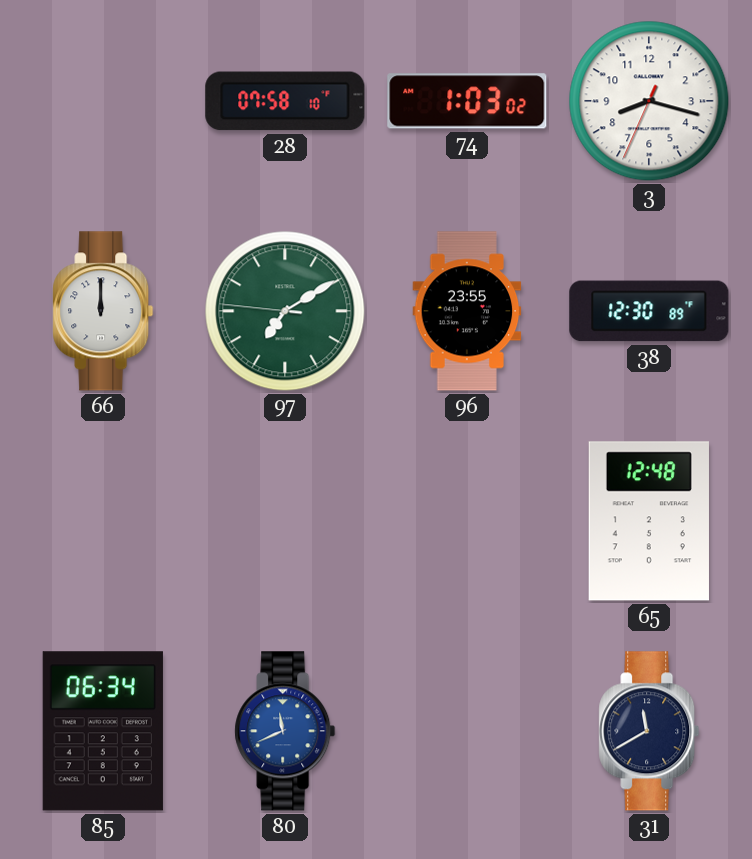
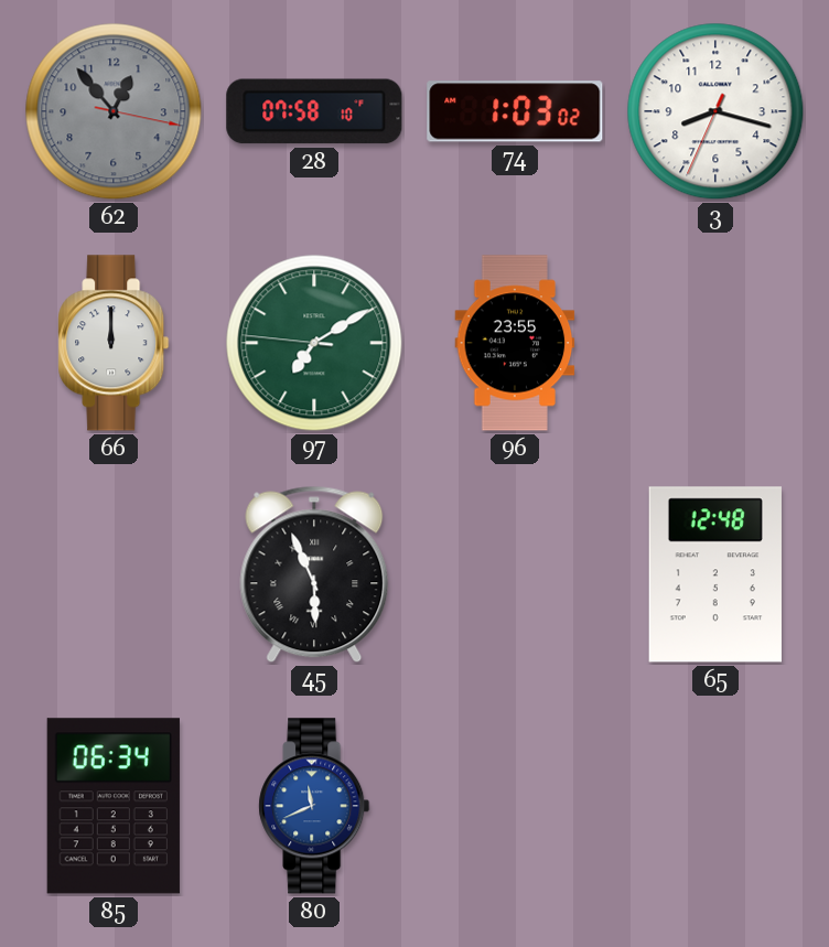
62: none -> 12:53 (114, 111)
38: 12:30 -> none (649, 311)
45: none -> 5:56 (314, 574)
31: 11:40 -> none (649, 731)
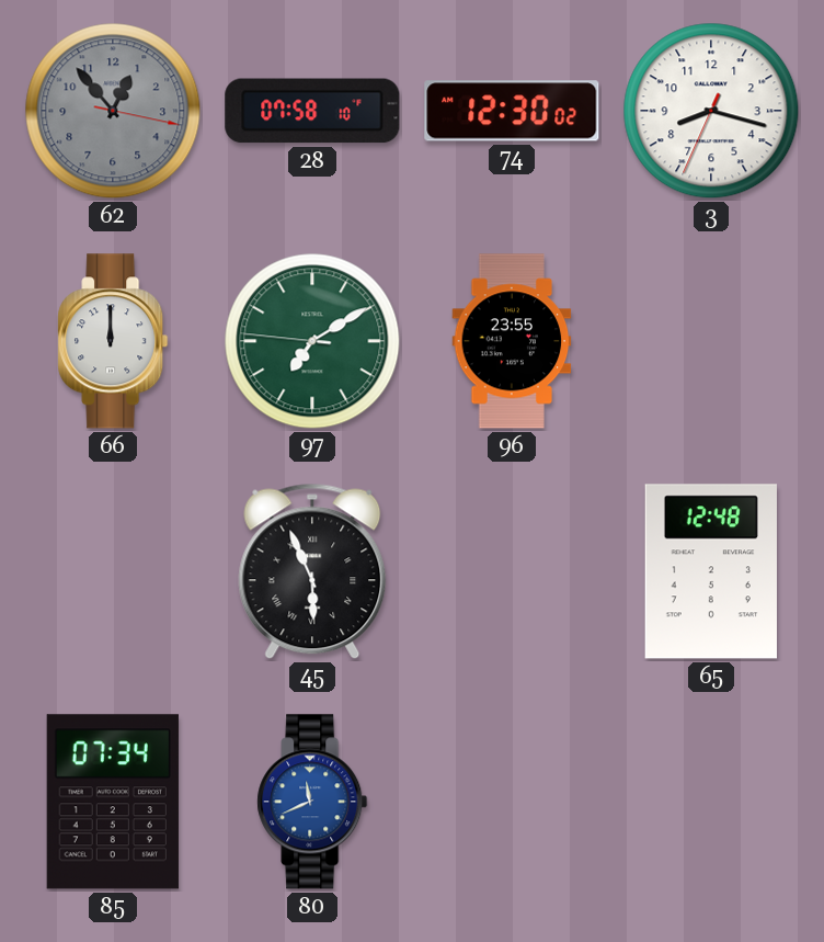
74: 1:03 -> 12:30 (512, 111)
85: 06:34 -> 07:34 (113, 802)
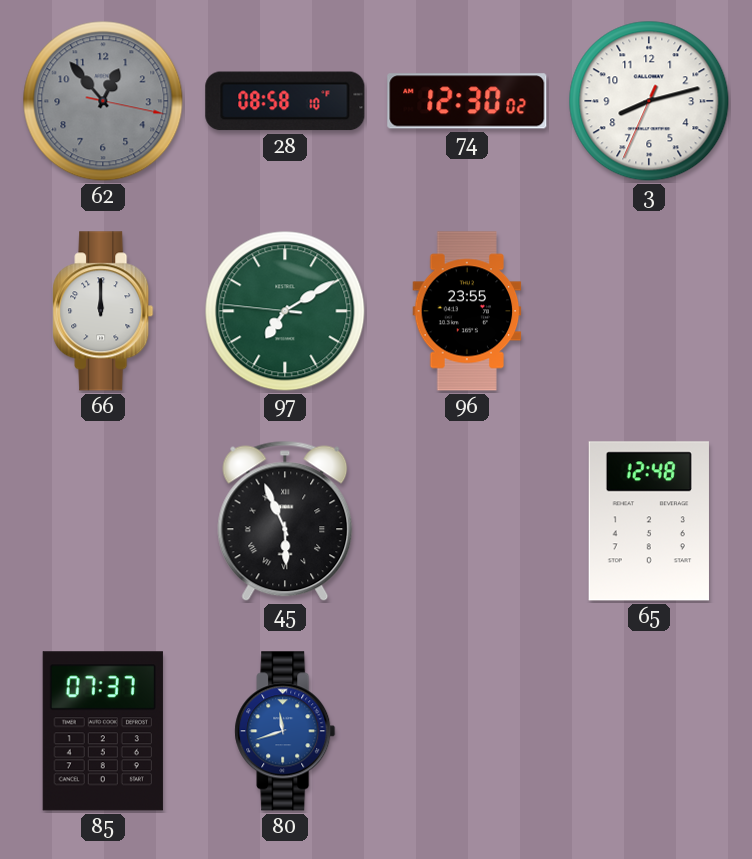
28: 07:58 -> 08:58 (285, 101)
3: 8:17 -> 8:12 (649, 101)
85: 07:34 -> 07:37 (103, 731)
80: 11:41 -> 11:42 (285, 731)
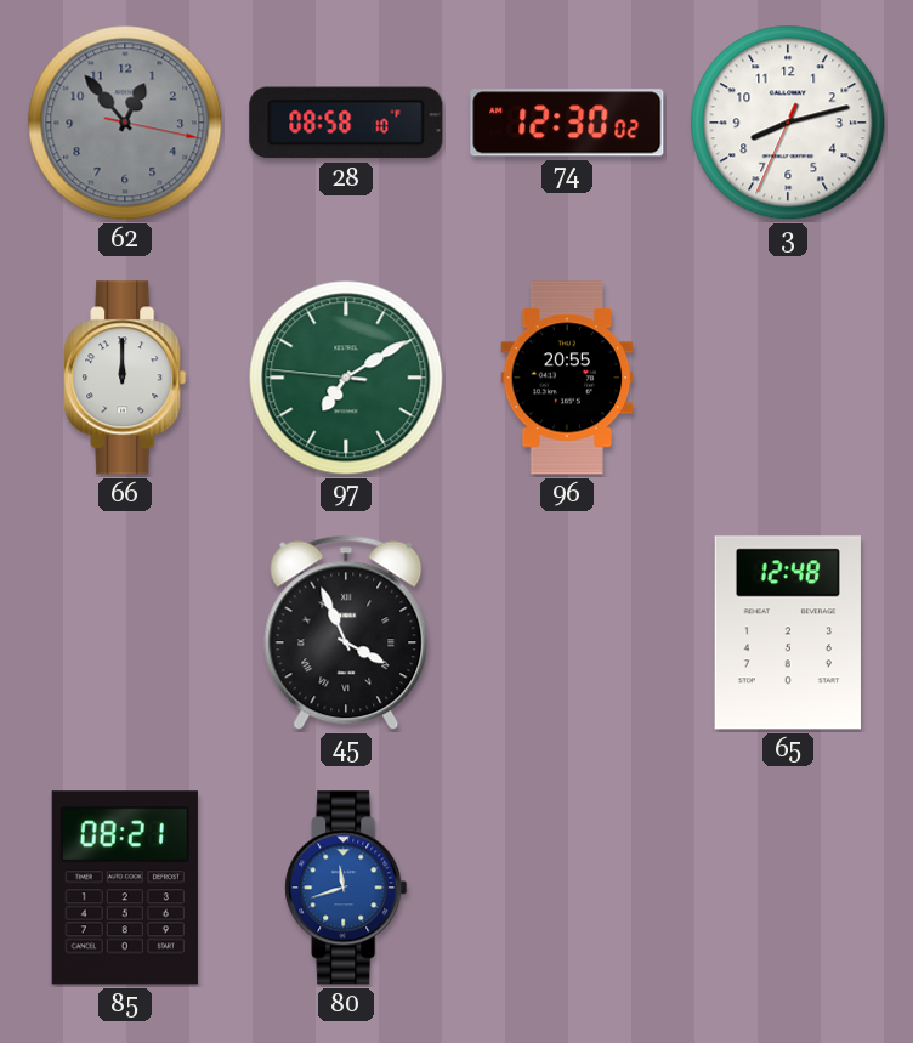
96: 23:55 -> 20:55 (567, 378)
45: 5:56 -> 3:56 (346, 633)
85: 07:37 -> 08:21 (125, 888)
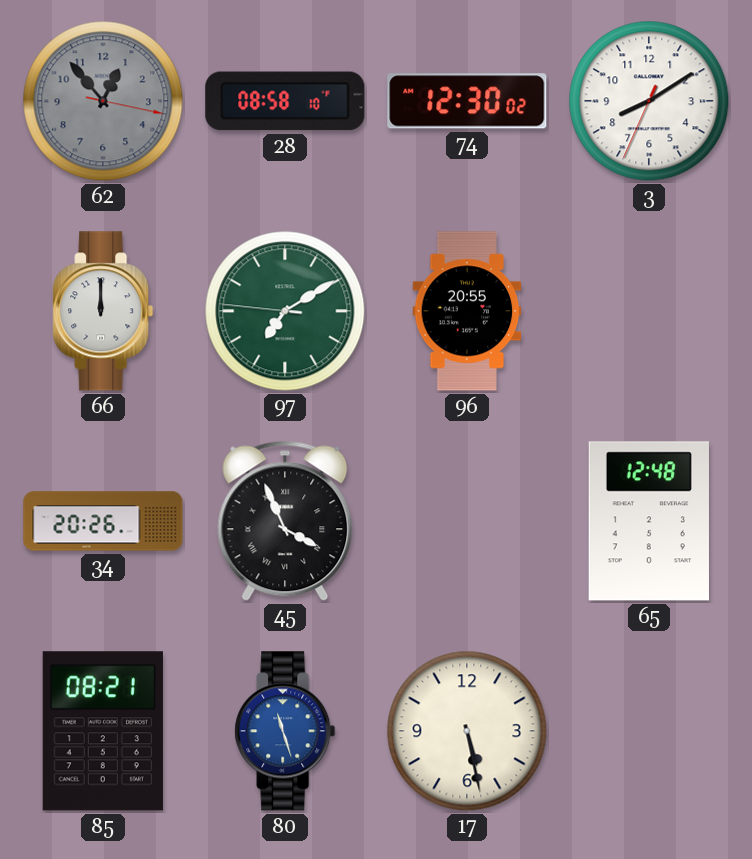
3: 8:12 -> 8:09 (649, 101)
34: none -> 20:26 (103, 521)
80: 11:42 -> 11:27 (285, 731)
17: none -> 5:28 (467, 731)
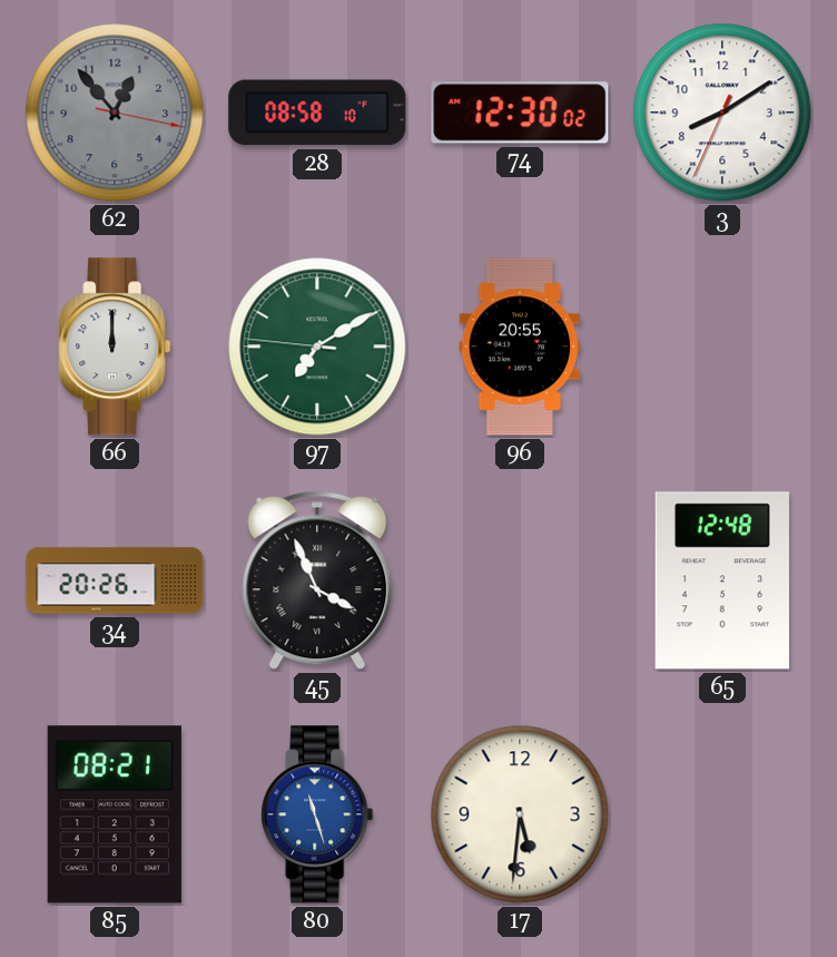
17: 5:28 -> 5:31 (520, 814)
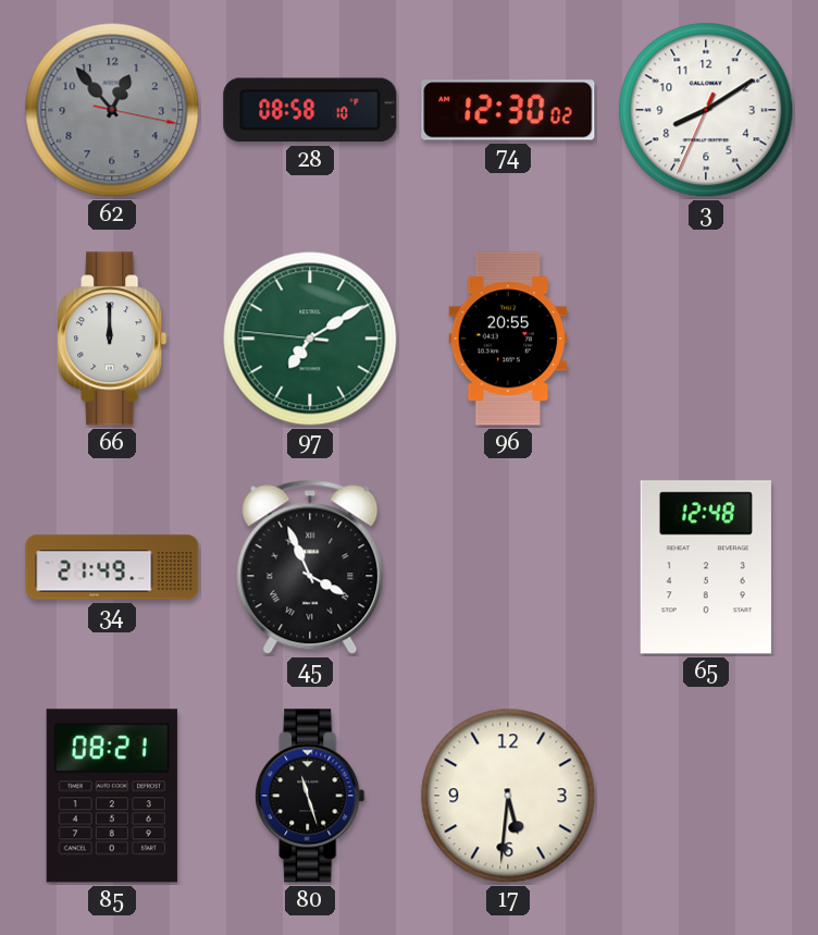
34: 20:26 -> 21:49 (112, 567)
80 dial: blue -> black (310, 796)
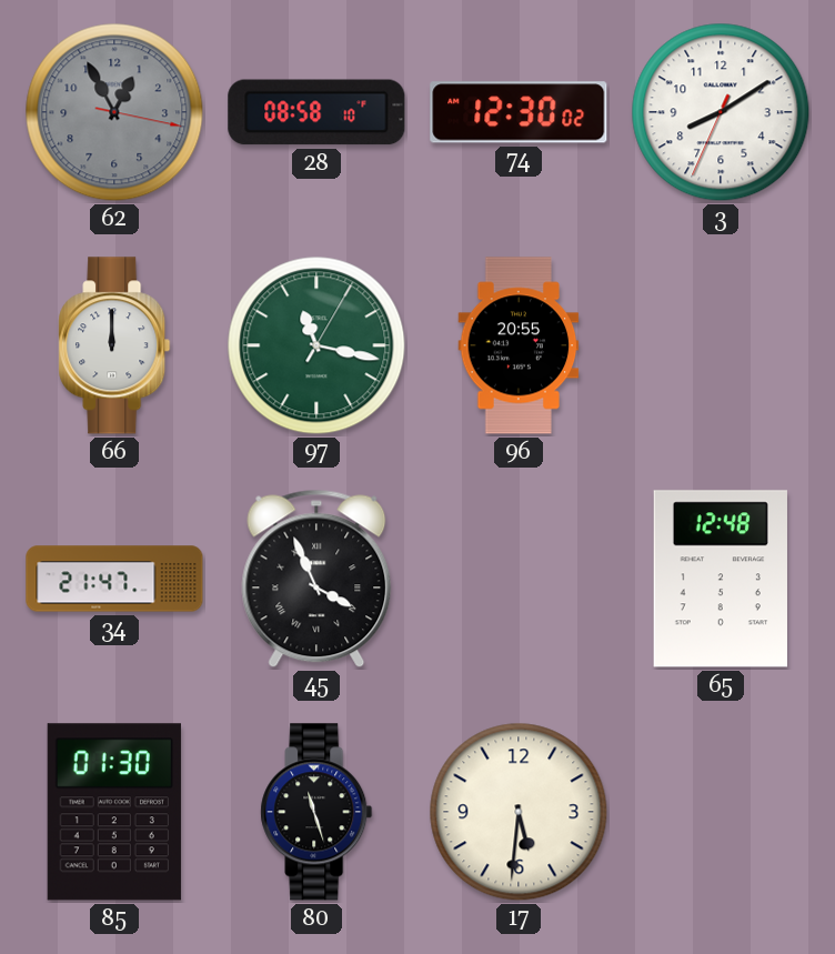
62: 12:53 -> 12:55 (114, 112)
97: 7:09 -> 11:17 (316, 345)
34: 21:49 -> 21:47 (114, 579)
85: 08:21 -> 01:30 (114, 812)
